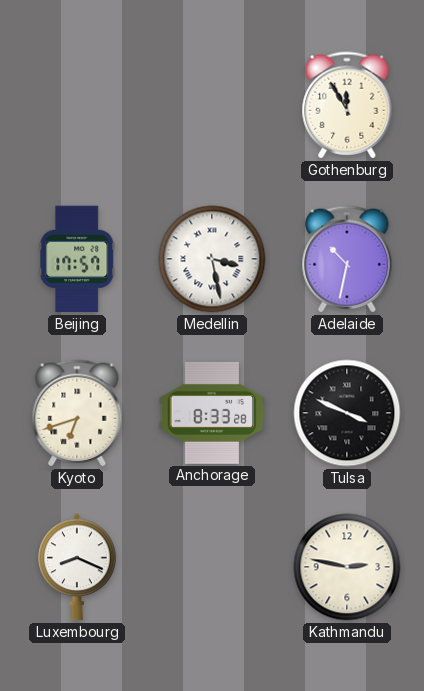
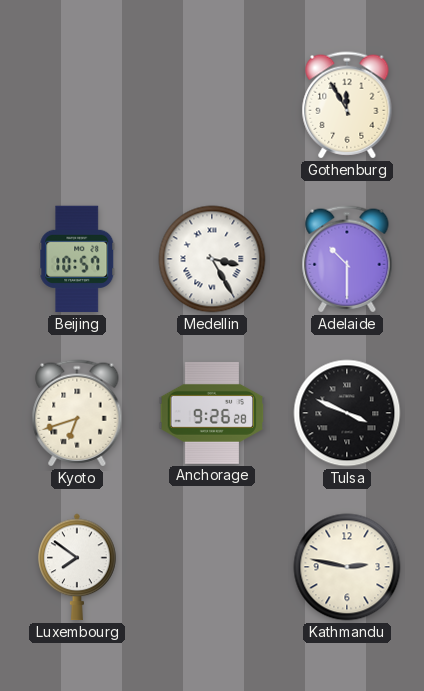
Beijing: 17:57 -> 10:57 (77, 259)
Medellin: 3:28 -> 3:25 (212, 259)
Adelaide: 10:32 -> 10:30 (347, 259)
Anchorage: 8:33 -> 9:26 (212, 413)
Luxembourg: 8:19 -> 7:51 (77, 567)
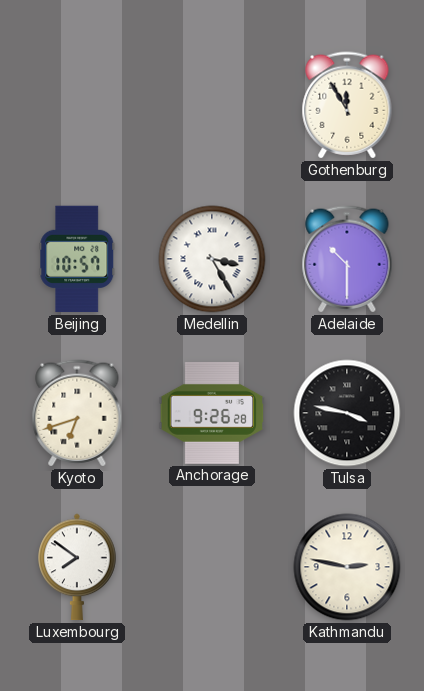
Tulsa: 3:49 -> 3:47 (347, 413)
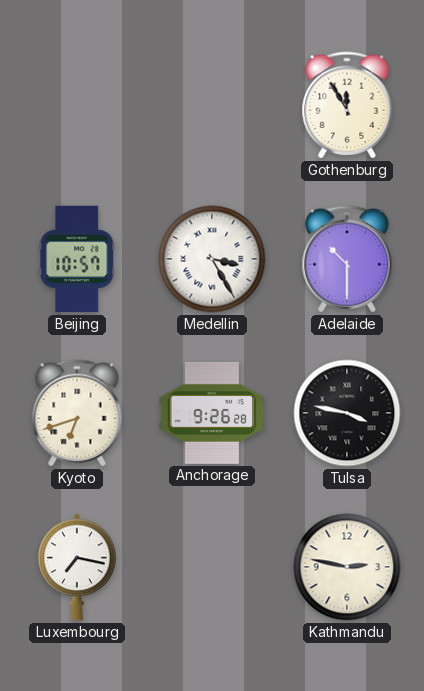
Luxembourg: 7:51 -> 7:17 (77, 567)
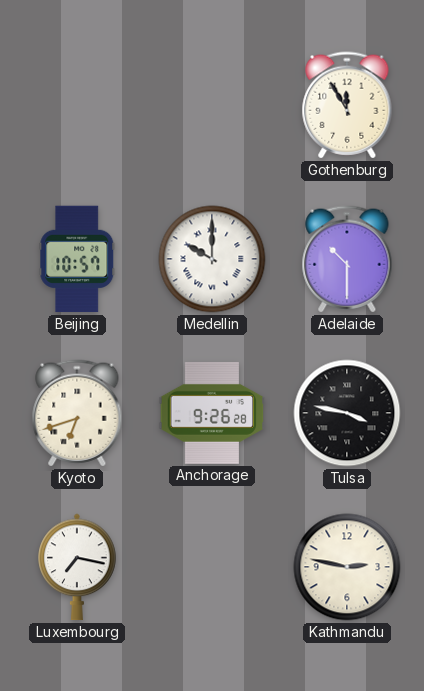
Medellin: 3:25 -> 10:00 (212, 259)
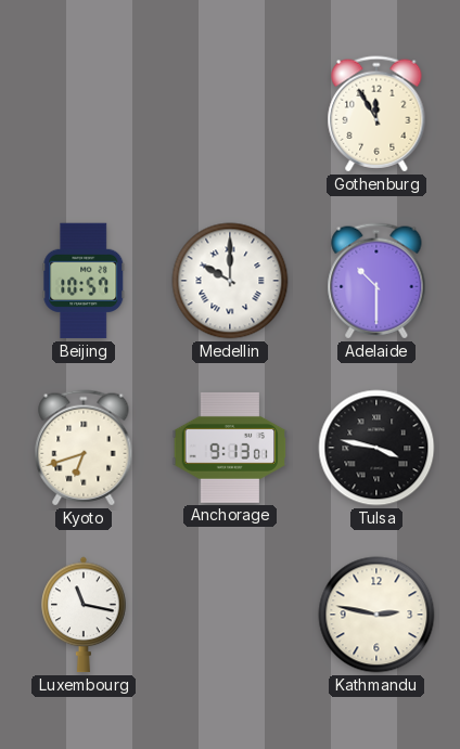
Anchorage: 9:26 -> 9:13 (230, 448)
Luxembourg: 7:17 -> 11:17 (84, 615)
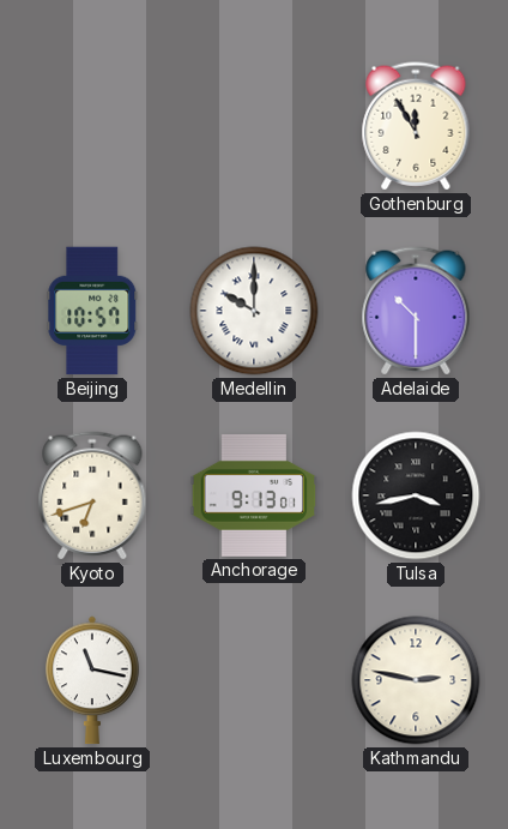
Tulsa: 3:47 -> 3:43 (416, 495)
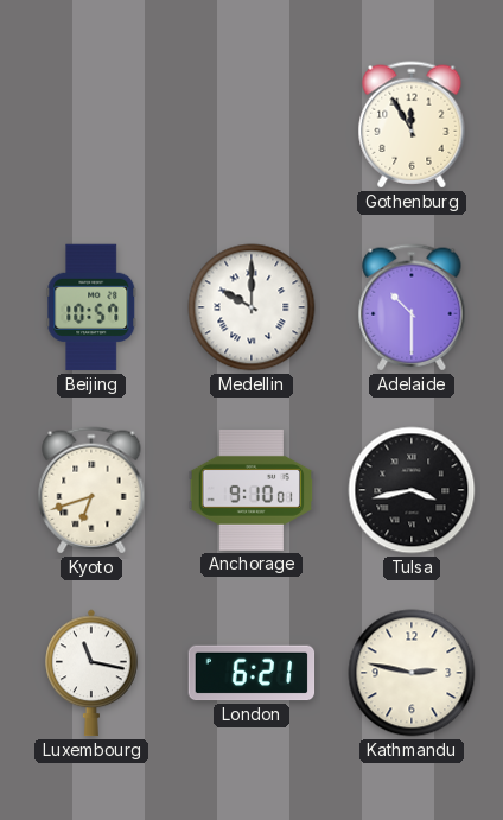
Anchorage: 9:13 -> 9:10 (251, 490)
London: none -> 6:21 (251, 673)
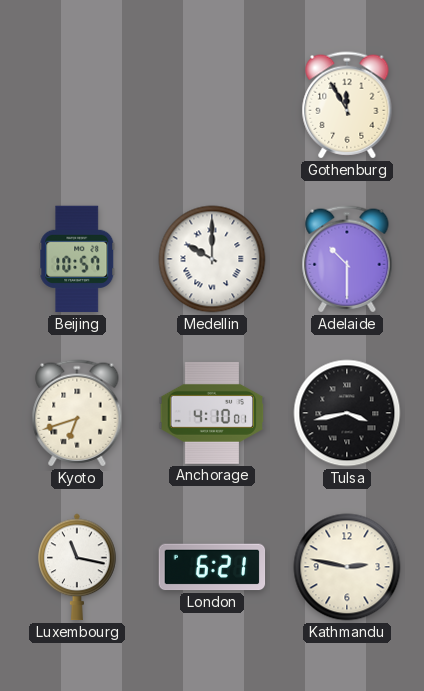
Anchorage: 9:10 -> 4:10 (212, 413)
